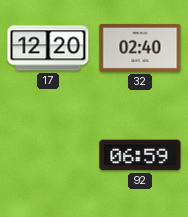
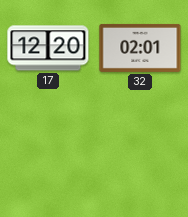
32: 02:40 -> 02:01 (140, 48)
92: 06:59 -> none (140, 155)
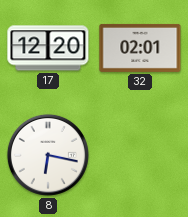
8: none -> 6:17 (48, 155)
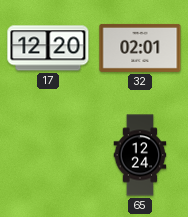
8: 6:17 -> none (48, 155)
65: none -> 12:24 (140, 155)
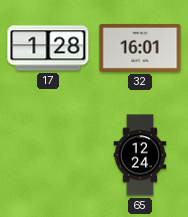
17: 12:20 -> 1:28 (48, 48)
32: 02:01 -> 16:01 (140, 48)
